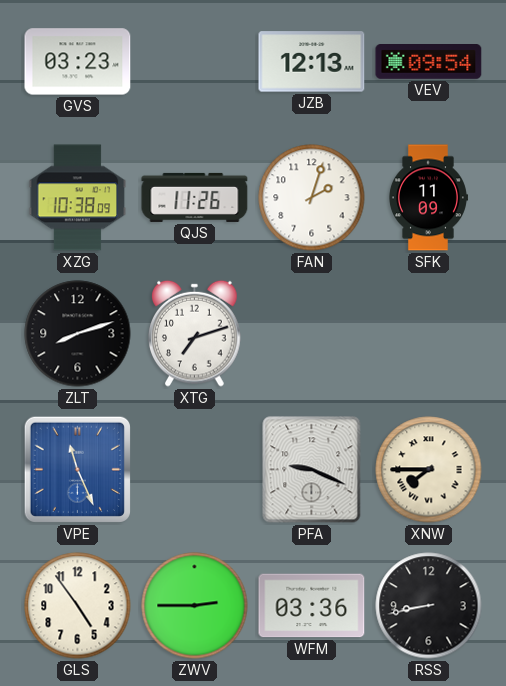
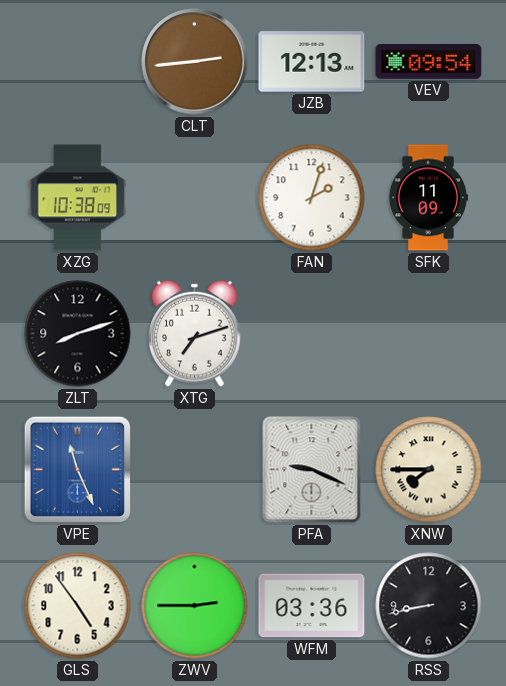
GVS: 03:23 -> none (78, 62)
CLT: none -> 2:44 (195, 62)
QJS: 11:26 -> none (195, 197)
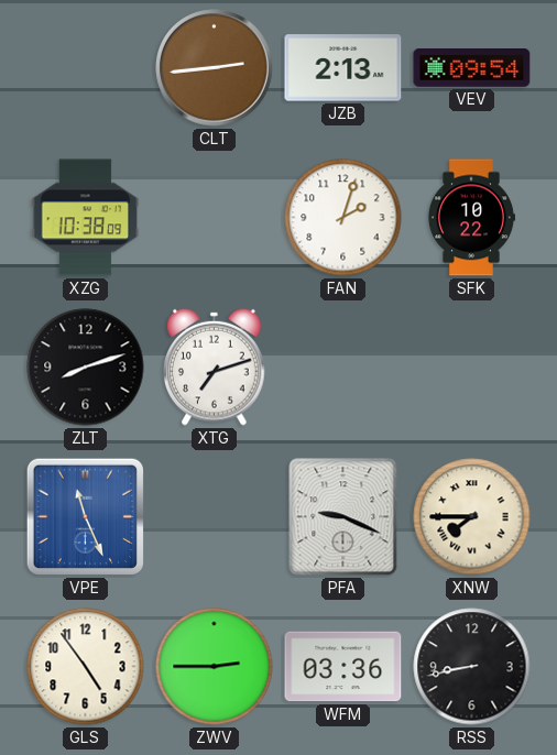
JZB: 12:13 -> 2:13 (343, 68)
SFK: 11:09 -> 10:22 (471, 218)
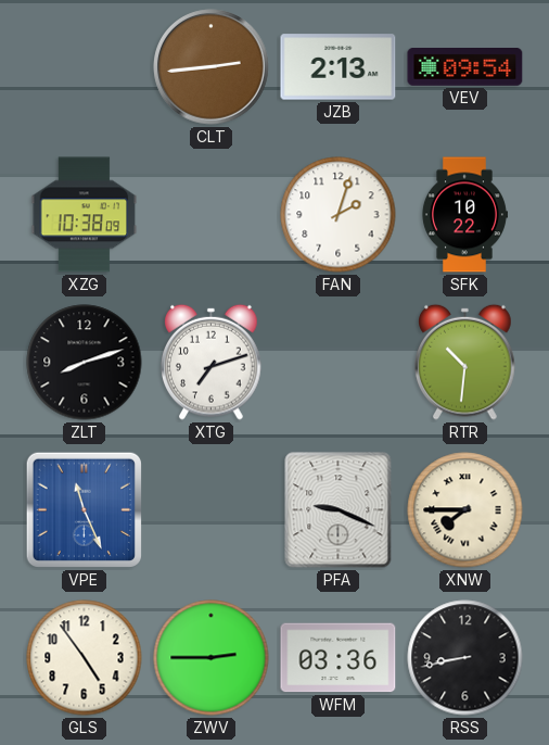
RTR: none -> 10:31 (465, 362)
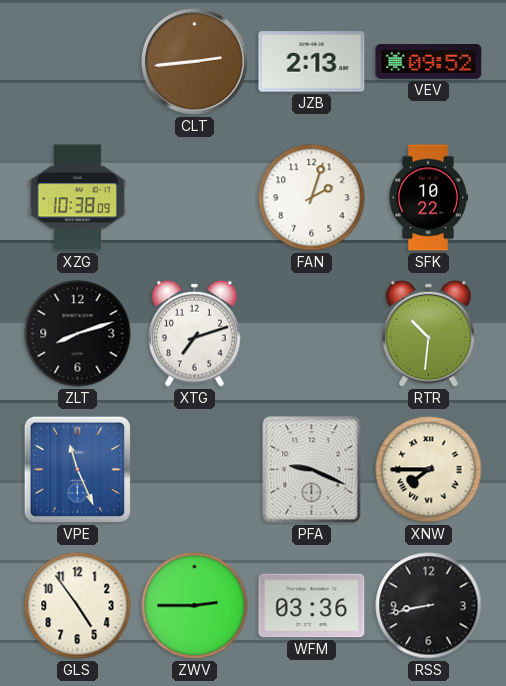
VEV: 09:54 -> 09:52 (429, 62)
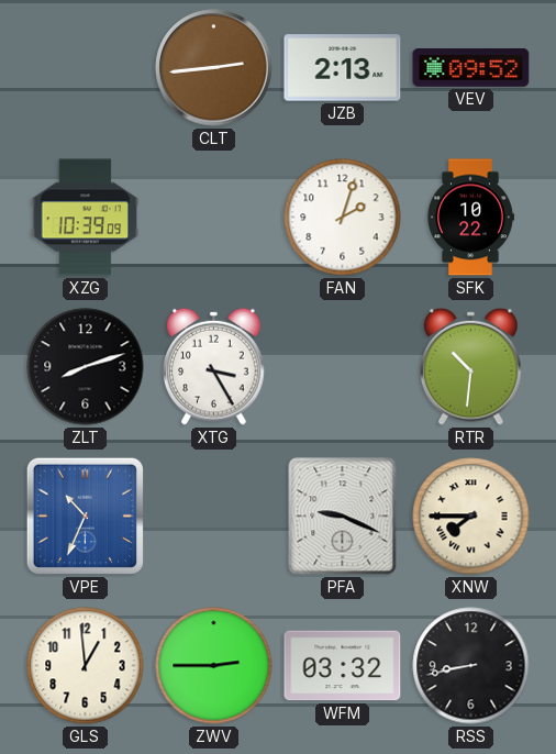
XZG: 10:38 -> 10:39 (86, 218)
XTG: 7:12 -> 3:25 (214, 366)
VPE: 11:26 -> 10:34 (85, 515)
GLS: 4:54 -> 12:59 (86, 666)
WFM: 03:36 -> 03:32 (343, 666)
